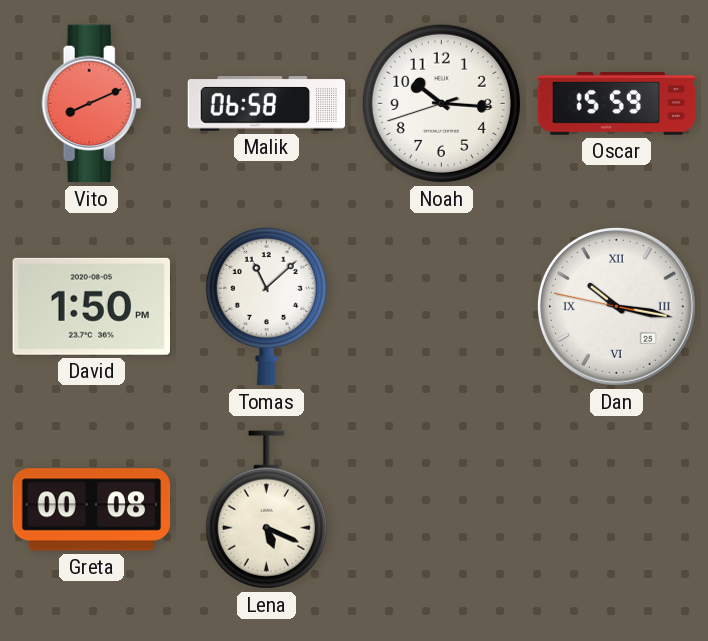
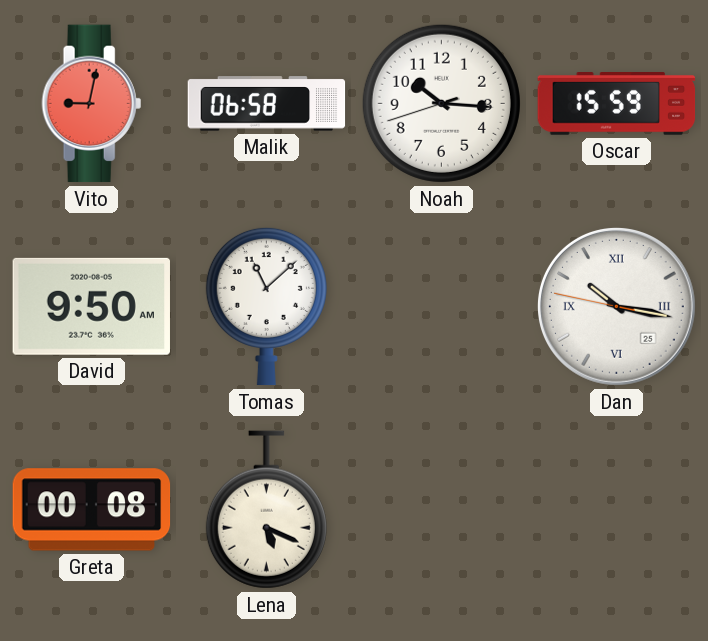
Vito: 8:11 -> 9:02 (92, 104)
David: 1:50 -> 9:50 (91, 306)
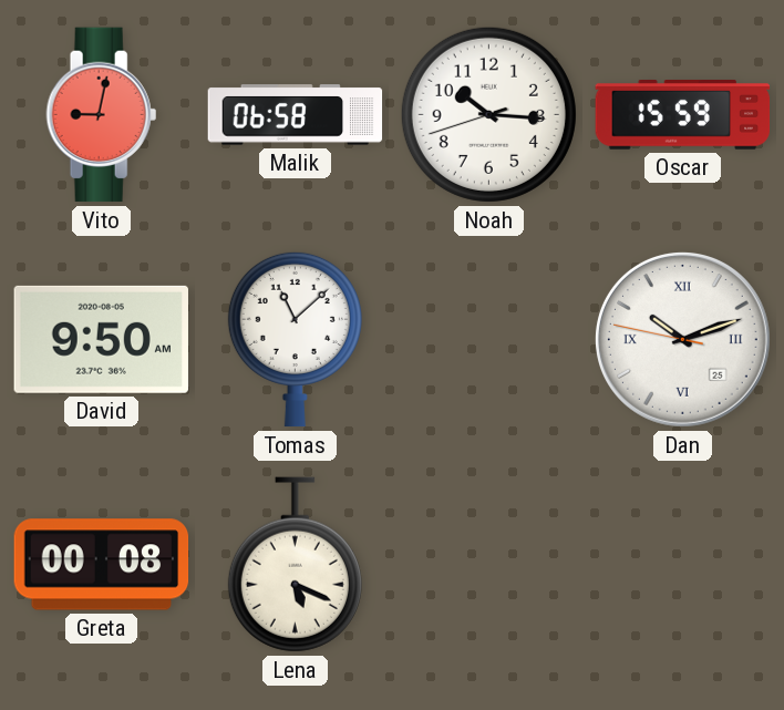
Dan: 10:16 -> 10:11 (682, 339)
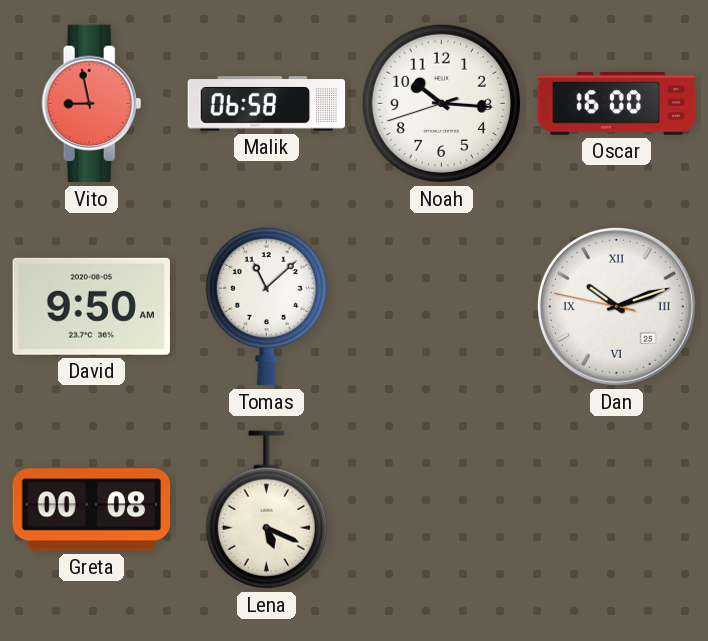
Vito: 9:02 -> 8:58 (92, 104)
Oscar: 15:59 -> 16:00 (617, 104)
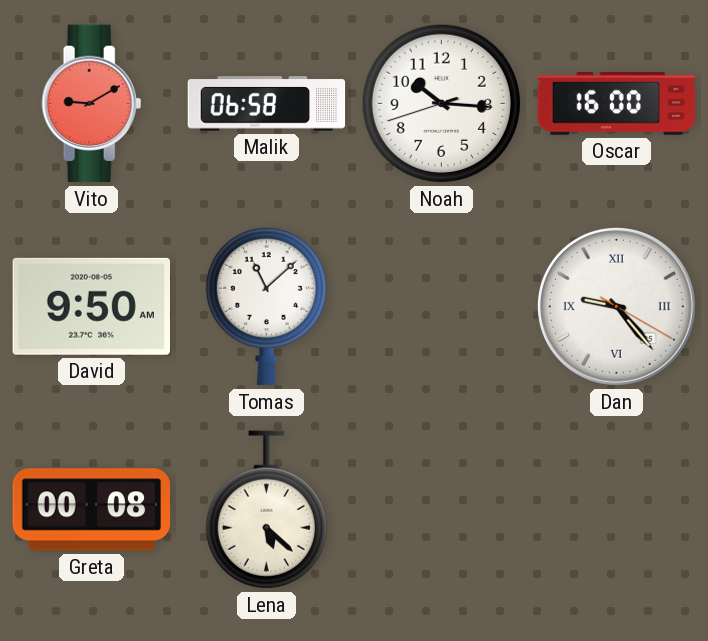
Vito: 8:58 -> 9:10 (92, 104)
Dan: 10:11 -> 9:23 (616, 306)
Lena: 5:19 -> 5:22 (266, 510)
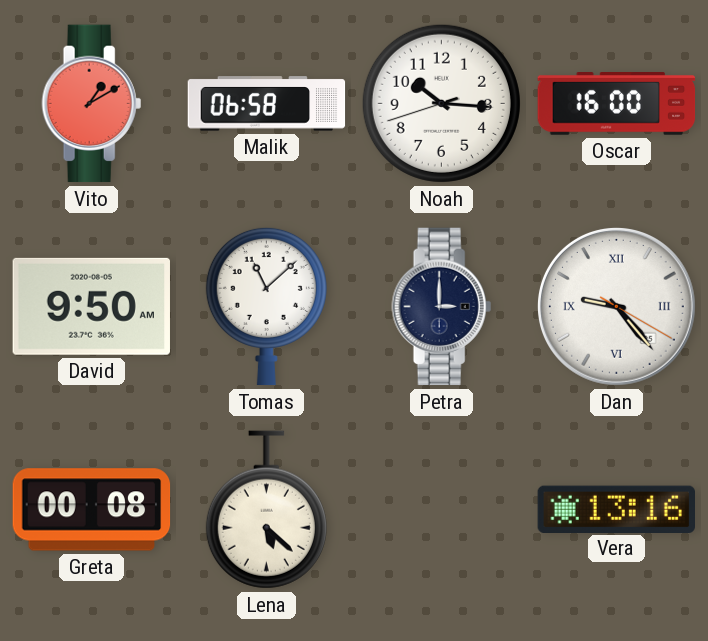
Vito: 9:10 -> 1:10 (92, 104)
Petra: none -> 3:00 (442, 307)
Vera: none -> 13:16 (616, 509)
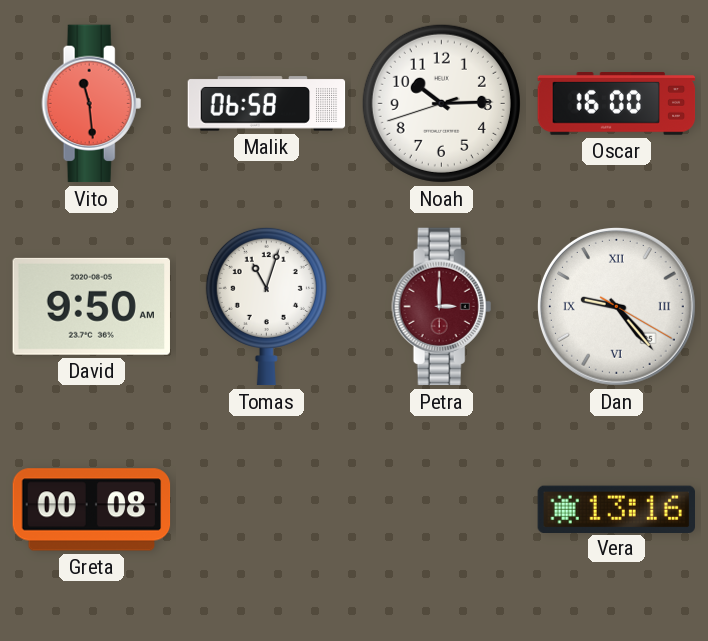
Vito: 1:10 -> 11:29 (92, 104)
Noah: 10:15 -> 10:14 (441, 103)
Tomas: 11:08 -> 11:03 (266, 306)
Petra dial: navy -> burgundy (442, 307)
Lena: 5:22 -> none (266, 510)
